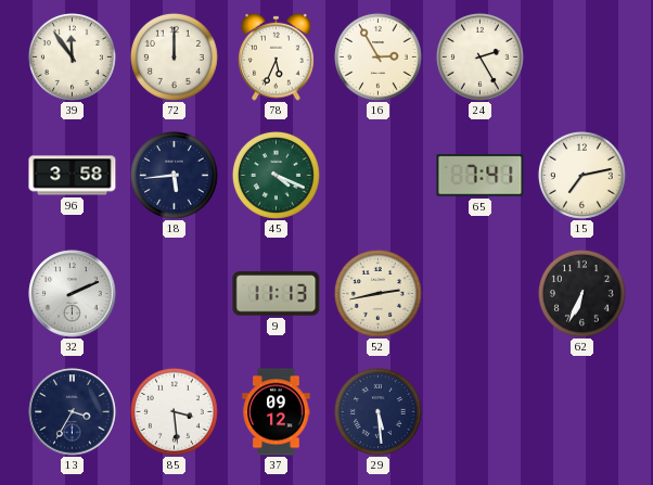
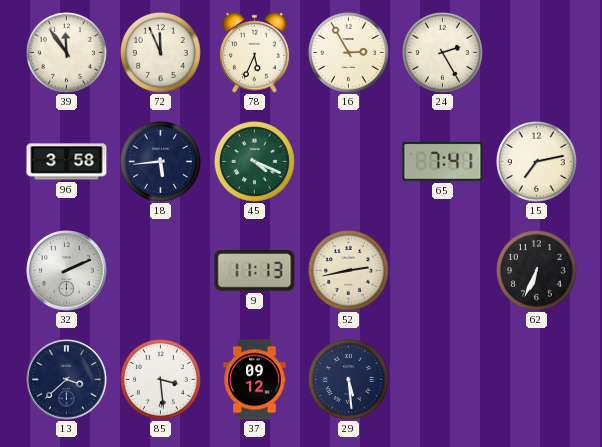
72: 12:00 -> 11:56 (160, 52)
13: 3:35 -> 3:38 (67, 380)
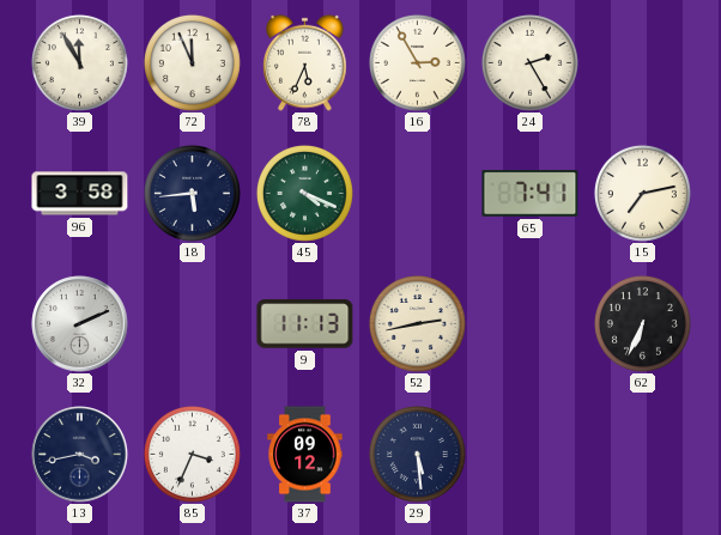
39: 11:54 -> 11:55 (79, 62)
13: 3:38 -> 3:43 (80, 455)
85: 3:29 -> 3:34 (192, 454)
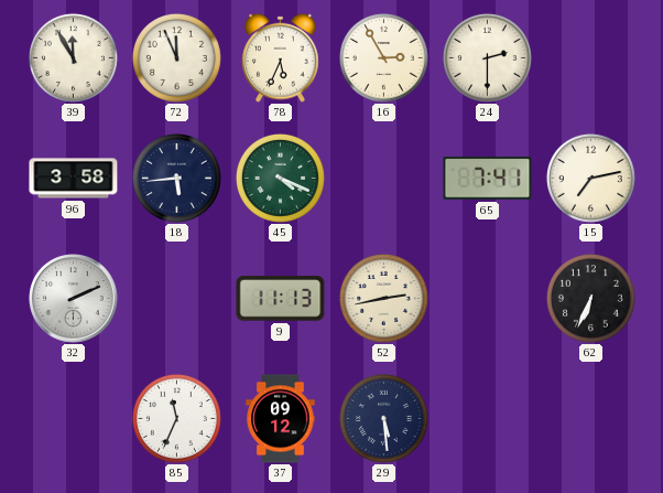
24: 2:25 -> 2:30 (487, 57)
13: 3:43 -> none (80, 455)
85: 3:34 -> 11:34 (176, 418)
